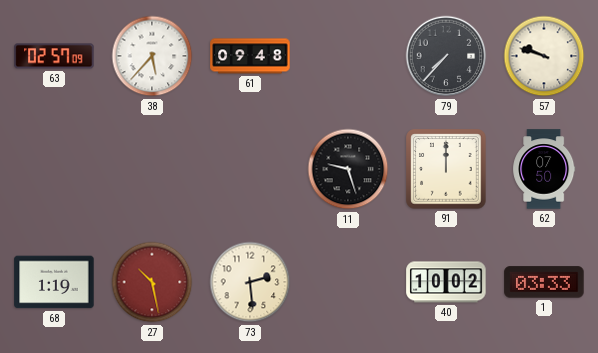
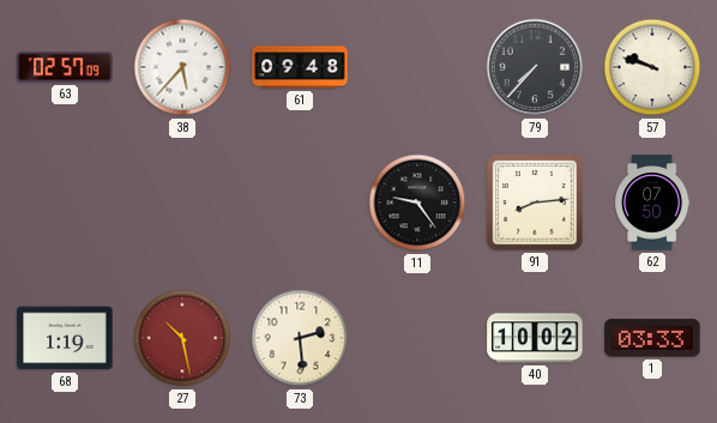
11: 9:27 -> 9:24 (417, 203)
91: 12:00 -> 8:14 (535, 203)
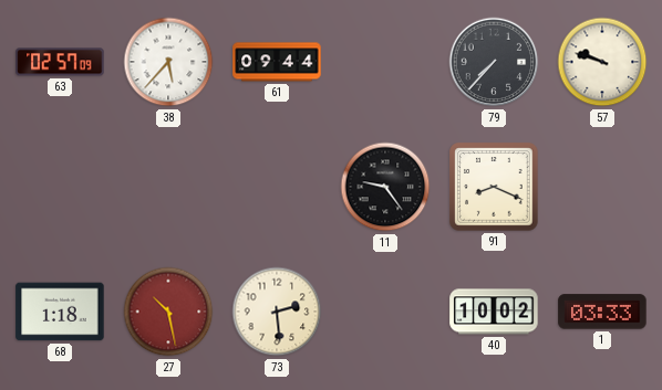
61: 09:48 -> 09:44 (277, 62)
91: 8:14 -> 8:19 (494, 187)
62: 07:50 -> none (652, 203)
68: 1:19 -> 1:18 (60, 312)
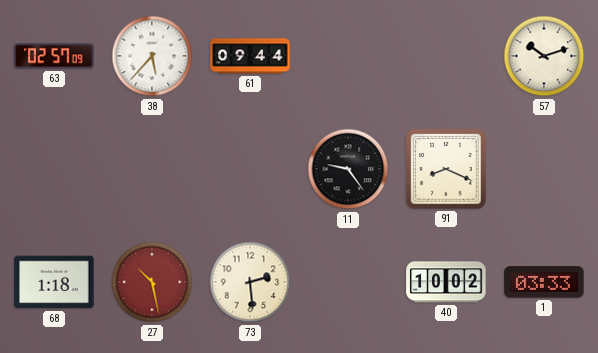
79: 7:37 -> none (494, 62)
57: 9:48 -> 10:12 (544, 56)
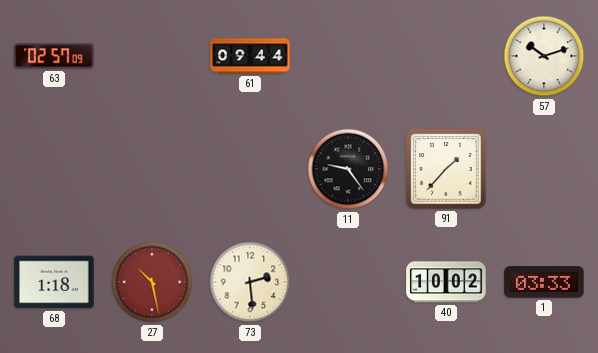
38: 5:37 -> none (152, 56)
91: 8:19 -> 1:37 (446, 169)
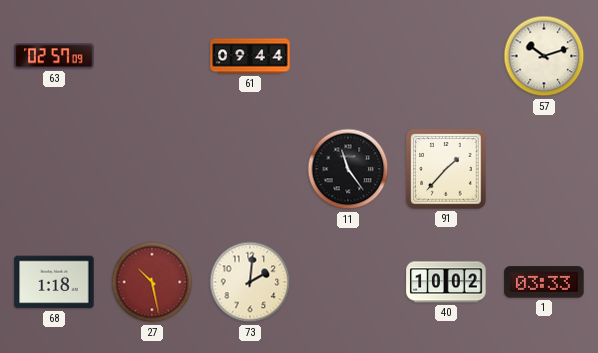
11: 9:24 -> 11:24 (348, 169)
73: 2:29 -> 2:01 (250, 282)
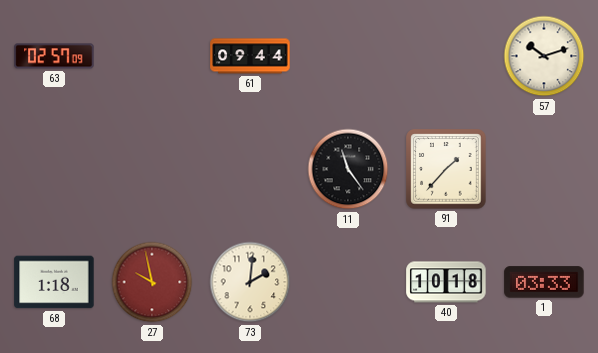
27: 10:28 -> 9:58 (152, 282)
40: 10:02 -> 10:18 (446, 282)
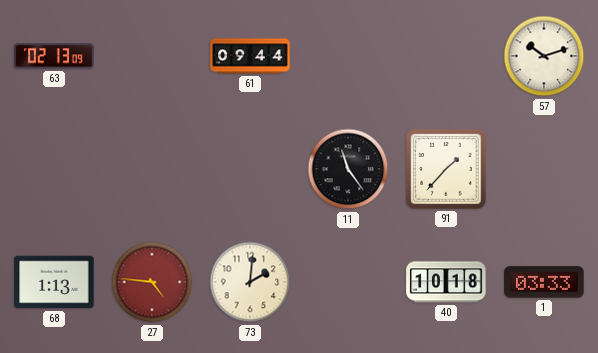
63: 02:57 -> 02:13 (54, 56)
68: 1:18 -> 1:13 (54, 282)
27: 9:58 -> 4:46 (152, 282)
